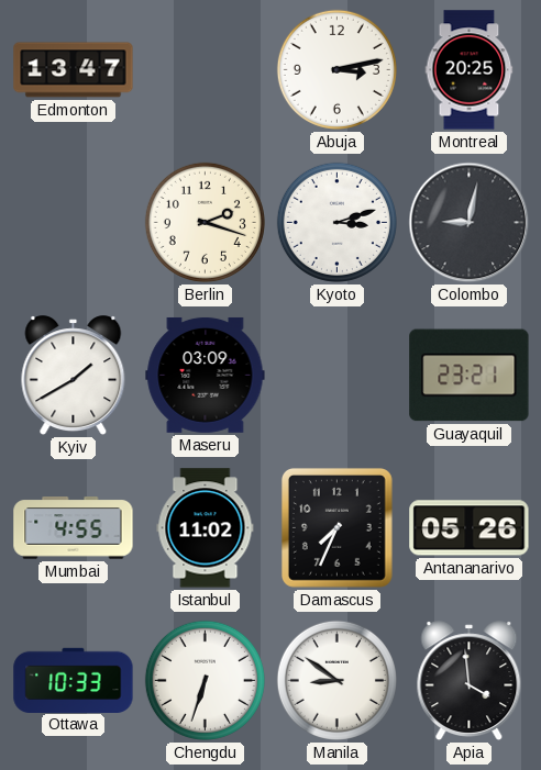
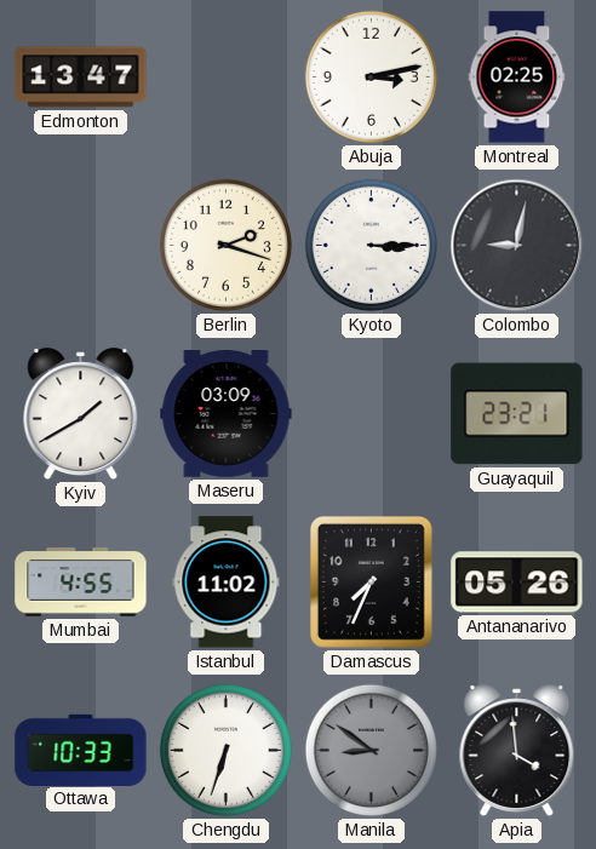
Montreal: 20:25 -> 02:25 (517, 78)
Kyoto: 3:12 -> 3:15 (371, 245)
Manila dial: white -> grey (371, 750)
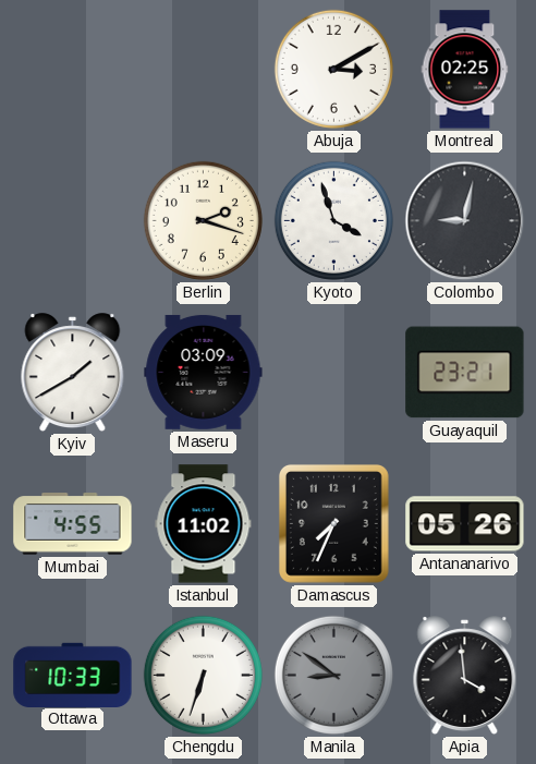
Edmonton: 13:47 -> none (81, 78)
Abuja: 3:13 -> 3:10 (333, 69)
Kyoto: 3:15 -> 3:57 (333, 220)
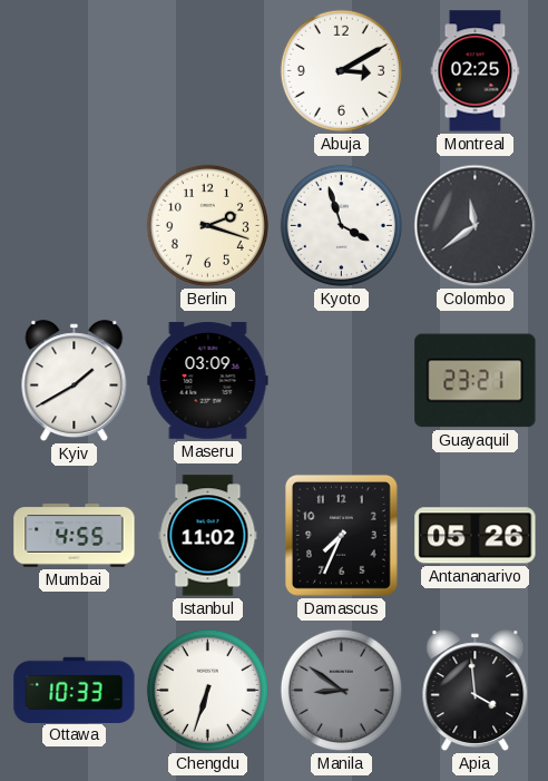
Colombo: 9:02 -> 11:39 (476, 226)
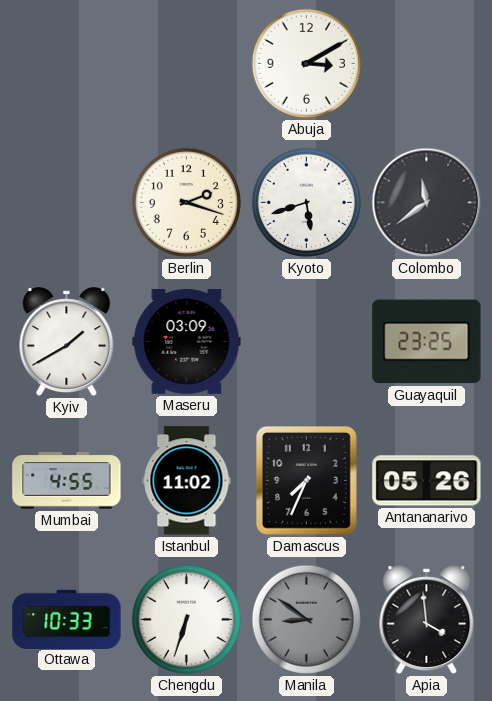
Montreal: 02:25 -> none (476, 71)
Kyoto: 3:57 -> 5:42 (306, 202)
Guayaquil: 23:21 -> 23:25 (427, 342)
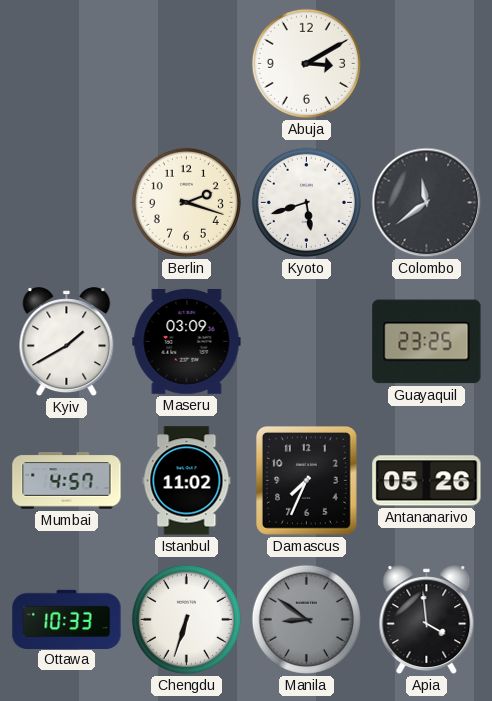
Mumbai: 4:55 -> 4:57 (67, 481)
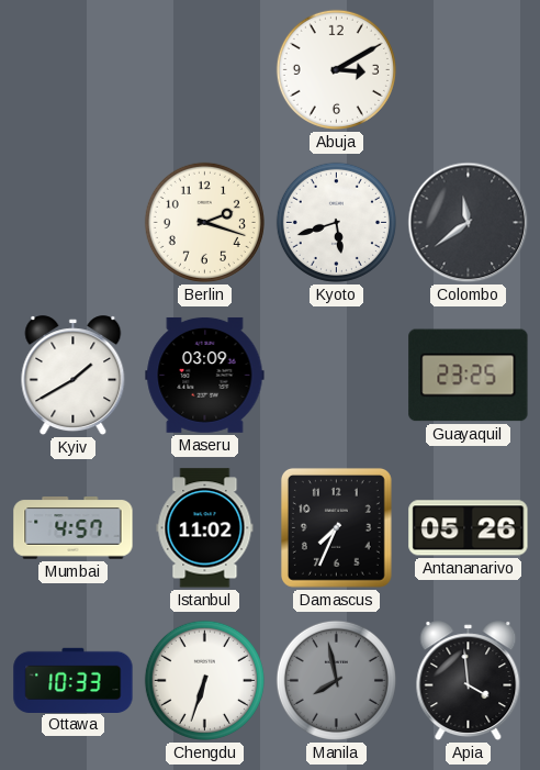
Manila: 8:51 -> 7:58 (336, 680)
